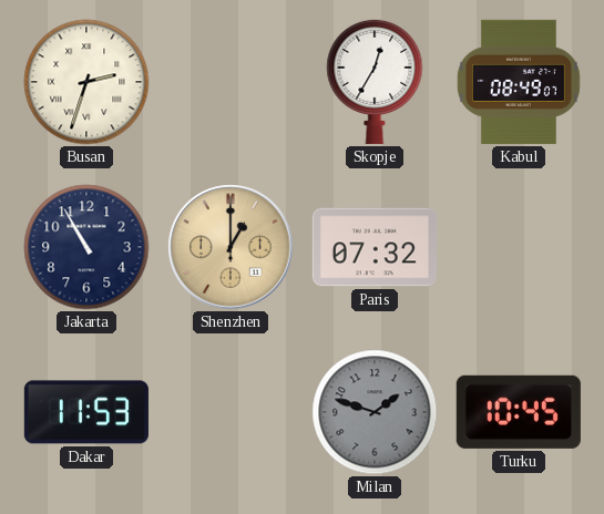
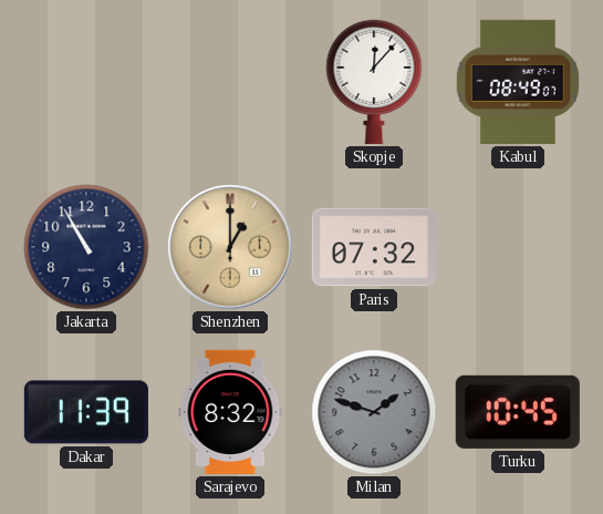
Busan: 2:33 -> none (86, 82)
Skopje: 12:35 -> 12:07 (374, 81)
Dakar: 11:53 -> 11:39 (86, 412)
Sarajevo: none -> 8:32 (230, 412)
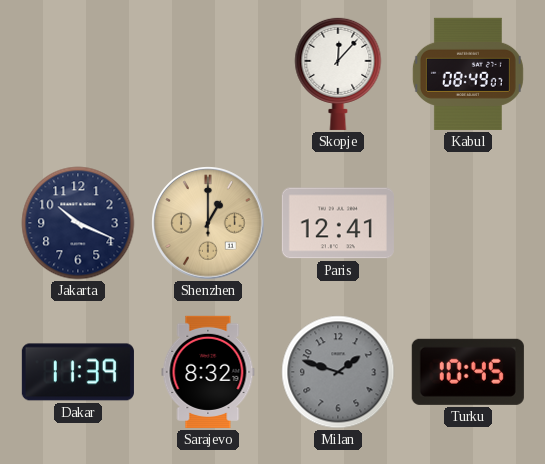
Jakarta: 10:55 -> 10:19 (78, 223)
Paris: 07:32 -> 12:41 (338, 223)
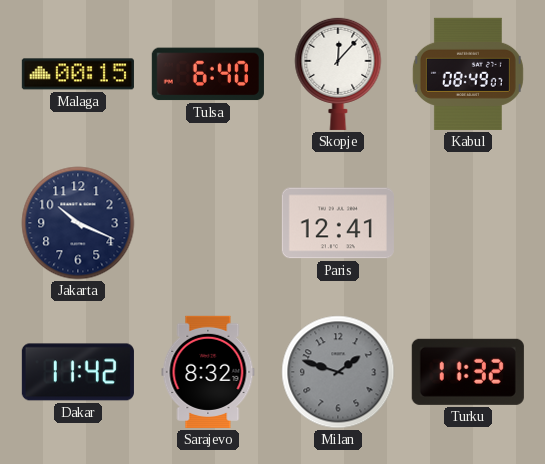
Malaga: none -> 00:15 (78, 74)
Tulsa: none -> 6:40 (208, 74)
Shenzhen: 1:00 -> none (208, 223)
Dakar: 11:39 -> 11:42 (78, 372)
Turku: 10:45 -> 11:32 (468, 372)
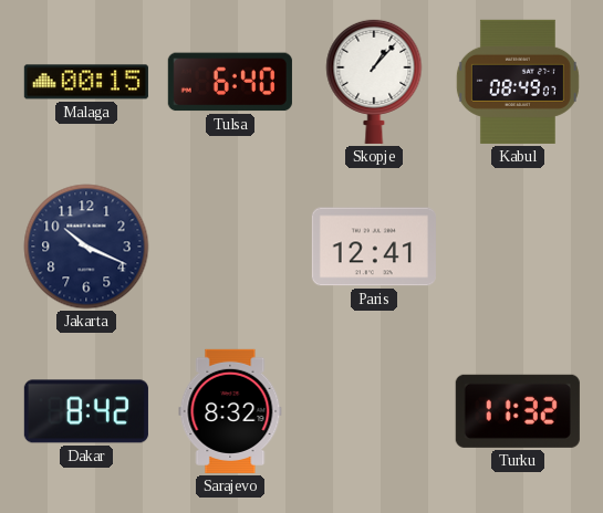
Skopje: 12:07 -> 1:07 (374, 81)
Dakar: 11:42 -> 8:42 (86, 411)
Milan: 1:48 -> none (338, 372)
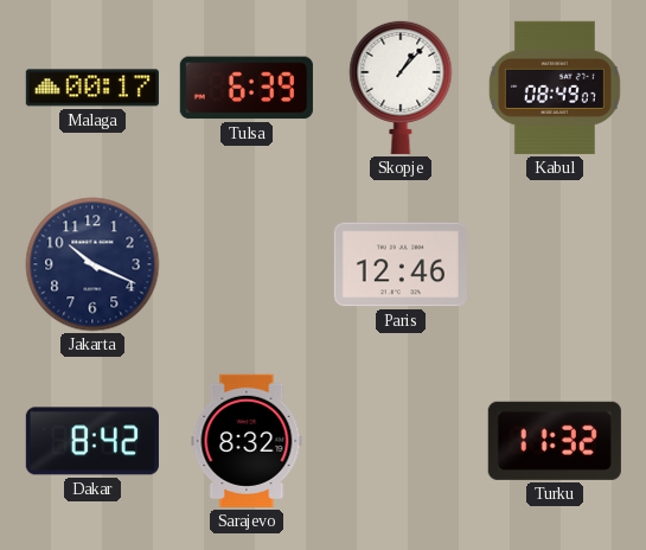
Malaga: 00:15 -> 00:17 (92, 88)
Tulsa: 6:40 -> 6:39 (247, 88)
Paris: 12:41 -> 12:46 (401, 264)
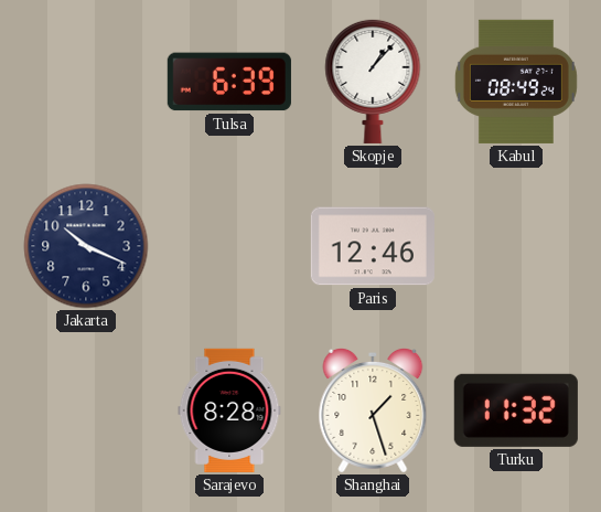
Malaga: 00:17 -> none (92, 88)
Kabul: 08:49:07 -> 08:49:24 (516, 82)
Dakar: 8:42 -> none (92, 441)
Sarajevo: 8:32 -> 8:28 (229, 410)
Shanghai: none -> 1:27 (373, 410)
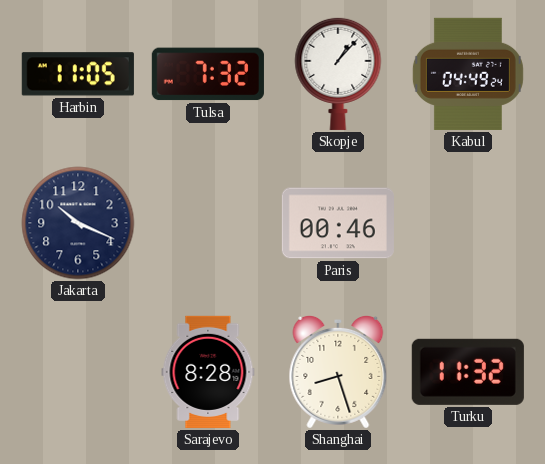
Harbin: none -> 11:05 (78, 74)
Tulsa: 6:39 -> 7:32 (208, 74)
Kabul: 08:49 -> 04:49 (468, 74)
Paris: 12:46 -> 00:46 (338, 223)
Shanghai: 1:27 -> 8:27 (338, 372)
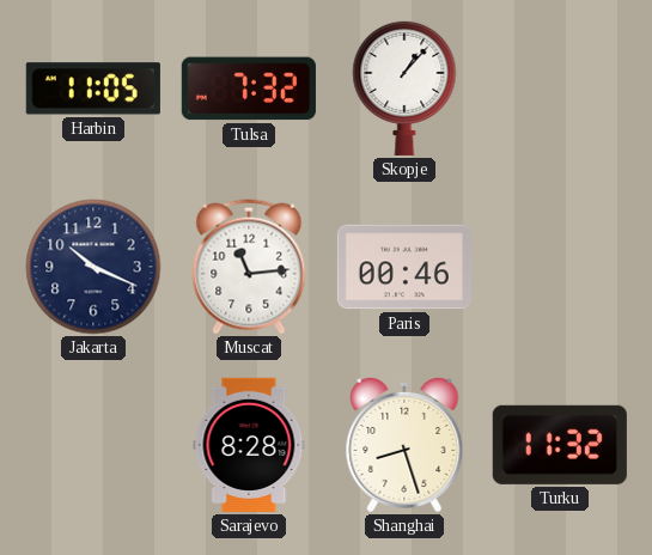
Kabul: 04:49 -> none (468, 74)
Muscat: none -> 11:14 (249, 267)
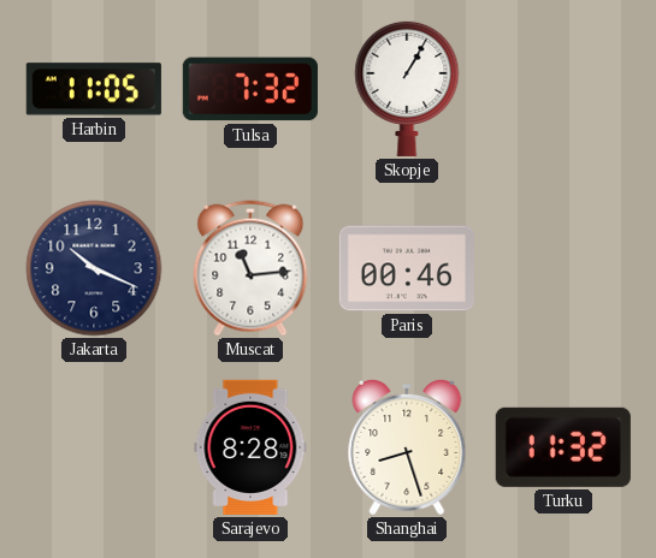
Skopje: 1:07 -> 1:05 (407, 88)
